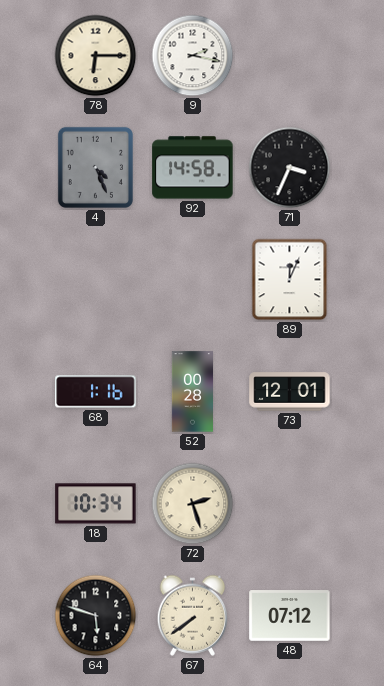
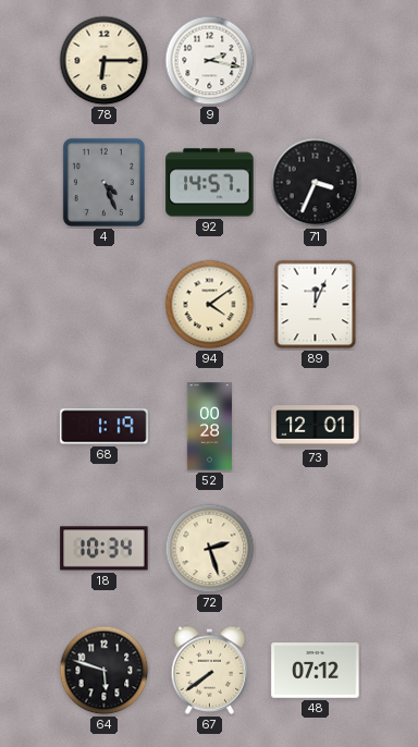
92: 14:58 -> 14:57 (210, 183)
94: none -> 4:09 (210, 305)
68: 1:16 -> 1:19 (104, 427)
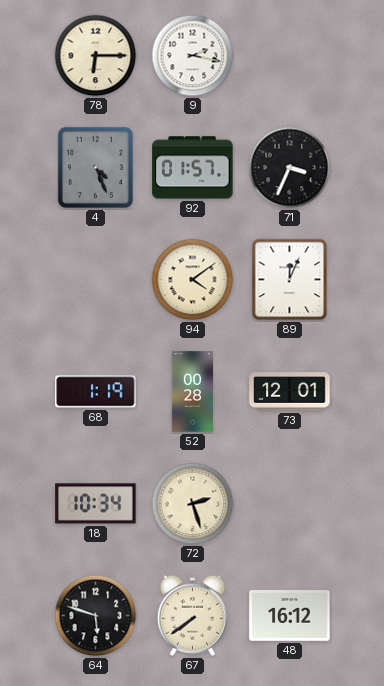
92: 14:57 -> 01:57 (193, 168)
48: 07:12 -> 16:12 (290, 616)
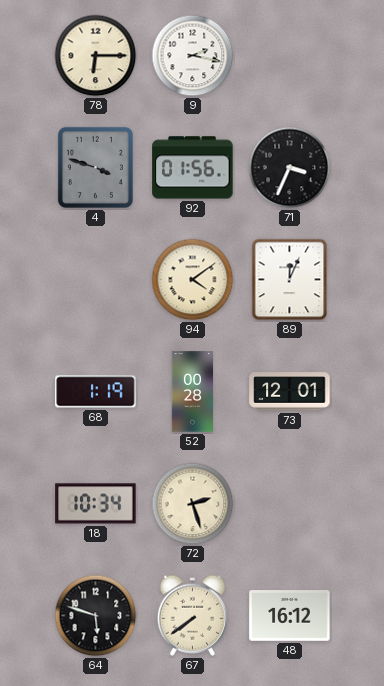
4: 4:26 -> 3:48 (95, 167)
92: 01:57 -> 01:56 (193, 168)
